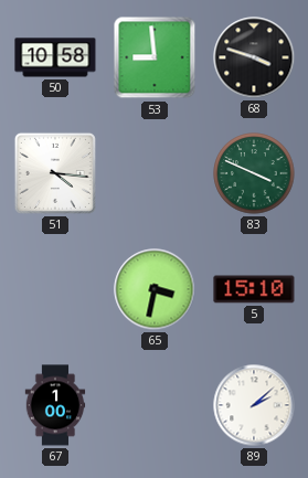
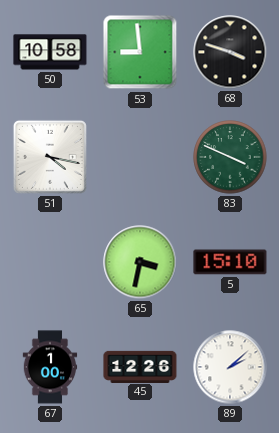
51: 4:16 -> 4:17 (50, 157)
45: none -> 12:26 (140, 366)
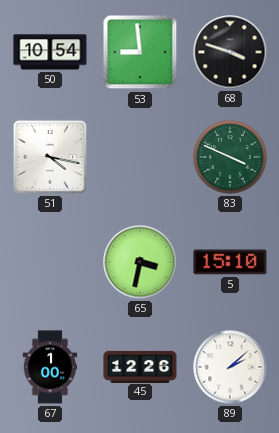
50: 10:58 -> 10:54 (50, 52)
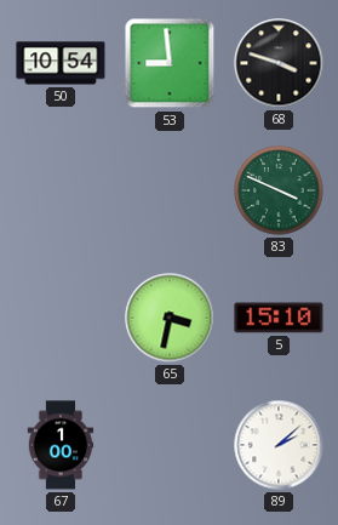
51: 4:17 -> none (50, 157)
45: 12:26 -> none (140, 366)
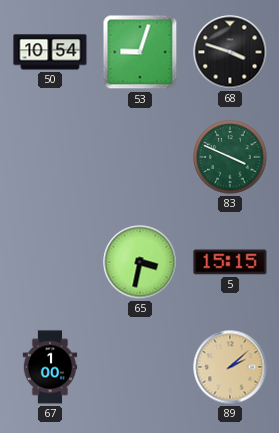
53: 8:59 -> 9:03 (140, 52)
5: 15:10 -> 15:15 (230, 262)
89 dial: white -> champagne (230, 367)
